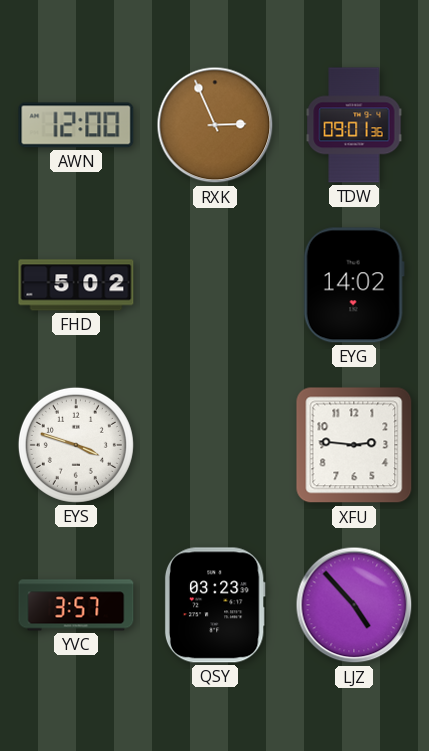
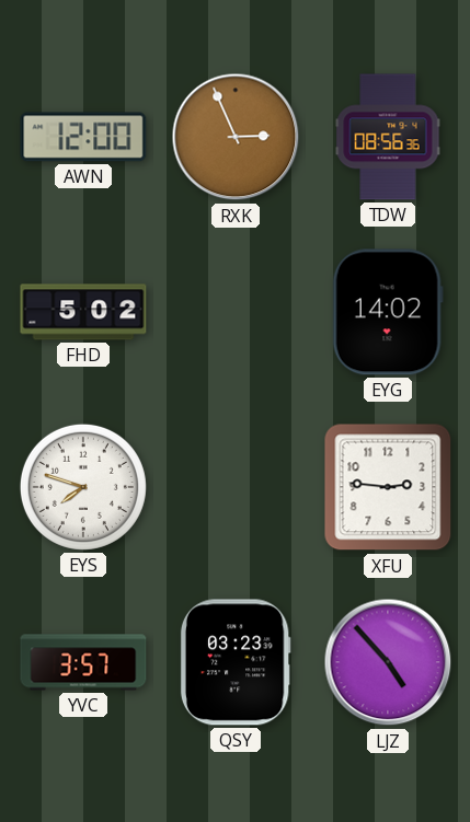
TDW: 09:01 -> 08:56 (388, 137)
EYS: 3:48 -> 7:48 (83, 487)
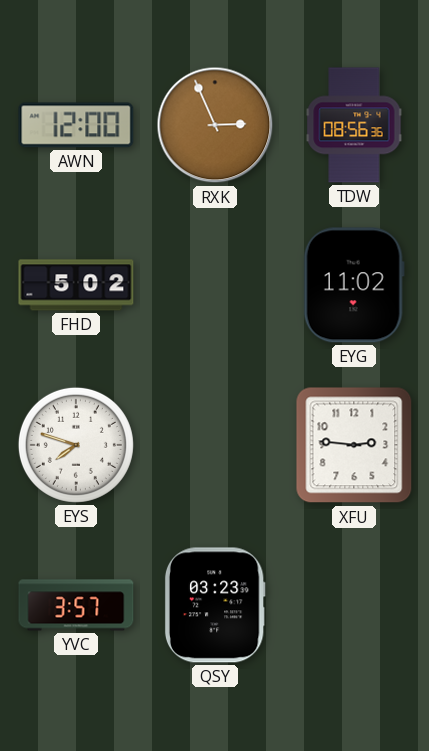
EYG: 14:02 -> 11:02 (354, 285)
LJZ: 4:53 -> none (388, 662)
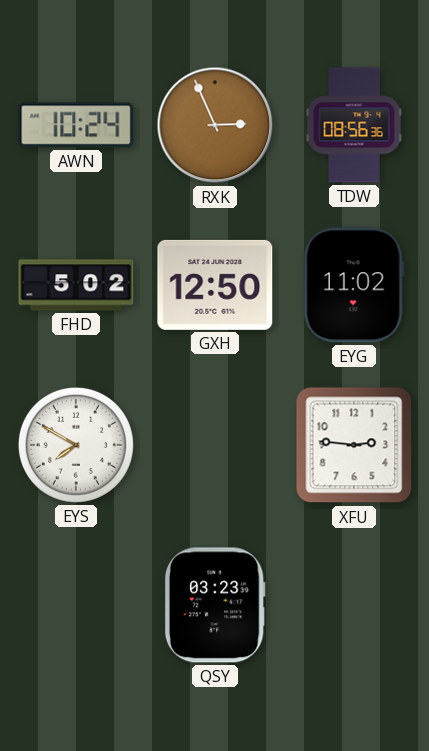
AWN: 12:00 -> 10:24 (76, 125)
GXH: none -> 12:50 (215, 285)
EYS: 7:48 -> 7:50 (76, 445)
YVC: 3:57 -> none (76, 605)
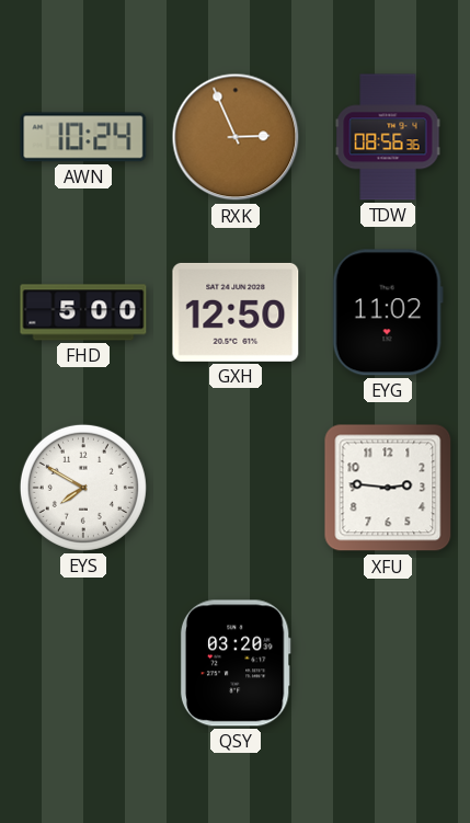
FHD: 5:02 -> 5:00 (83, 312)
QSY: 03:23 -> 03:20 (236, 663)
